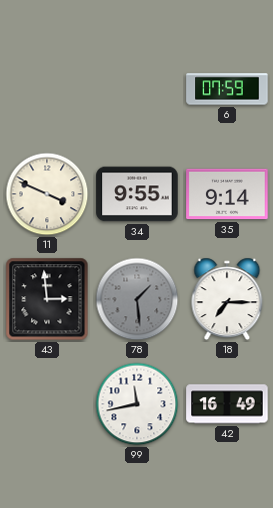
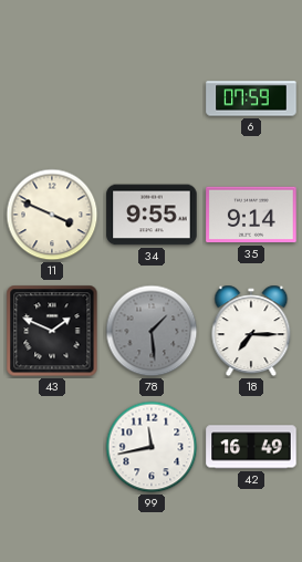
43: 2:59 -> 1:49 (52, 331)
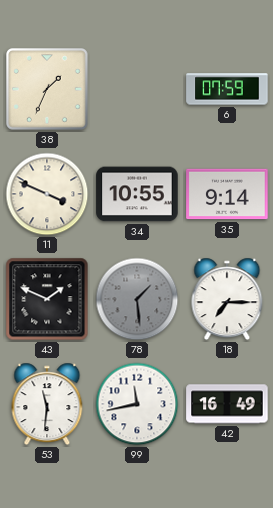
38: none -> 1:34 (48, 90)
34: 9:55 -> 10:55 (137, 194)
53: none -> 11:31 (47, 404)
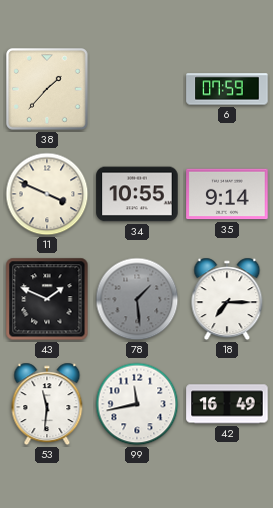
38: 1:34 -> 1:37 (48, 90)
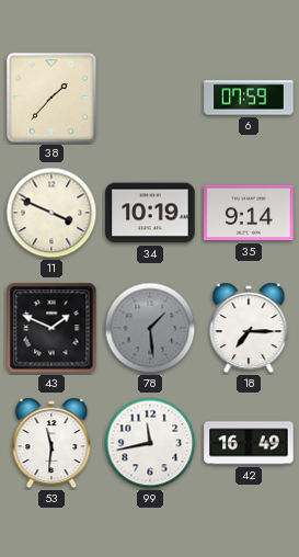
34: 10:55 -> 10:19 (150, 213)
